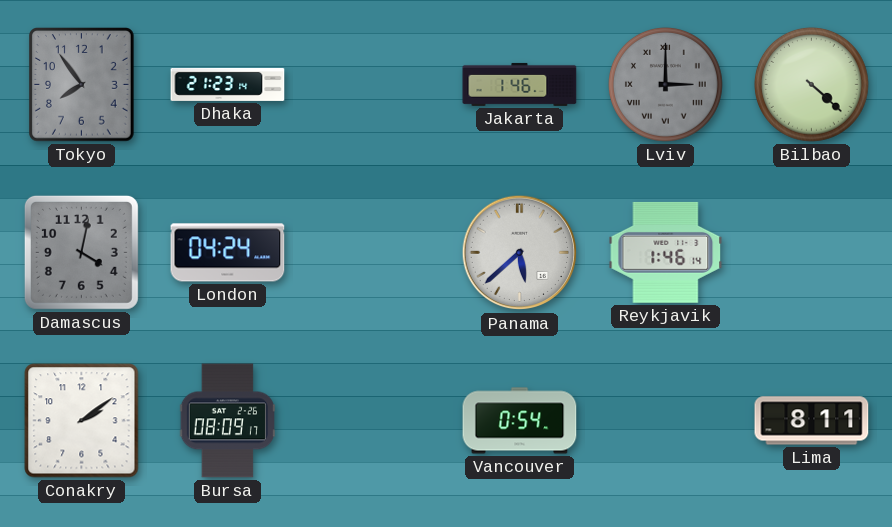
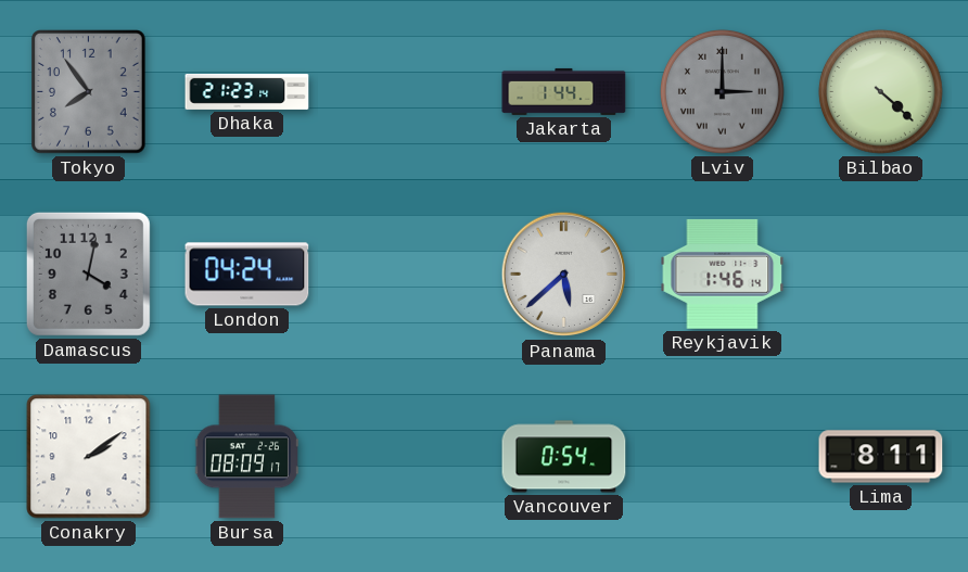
Jakarta: 1:46 -> 1:44 (564, 91)
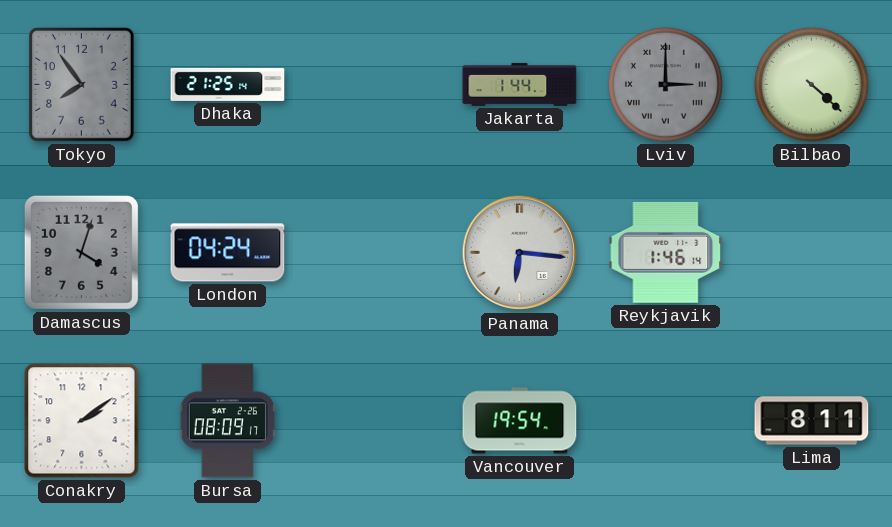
Dhaka: 21:23 -> 21:25 (228, 84)
Damascus: 4:02 -> 4:03 (81, 252)
Panama: 5:38 -> 6:16 (520, 253)
Vancouver: 0:54 -> 19:54 (520, 421)
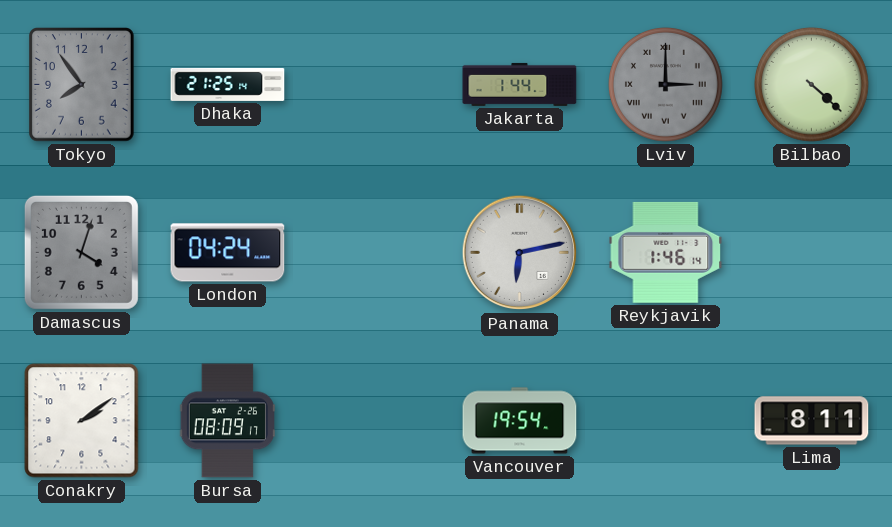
Panama: 6:16 -> 6:13 (520, 253)
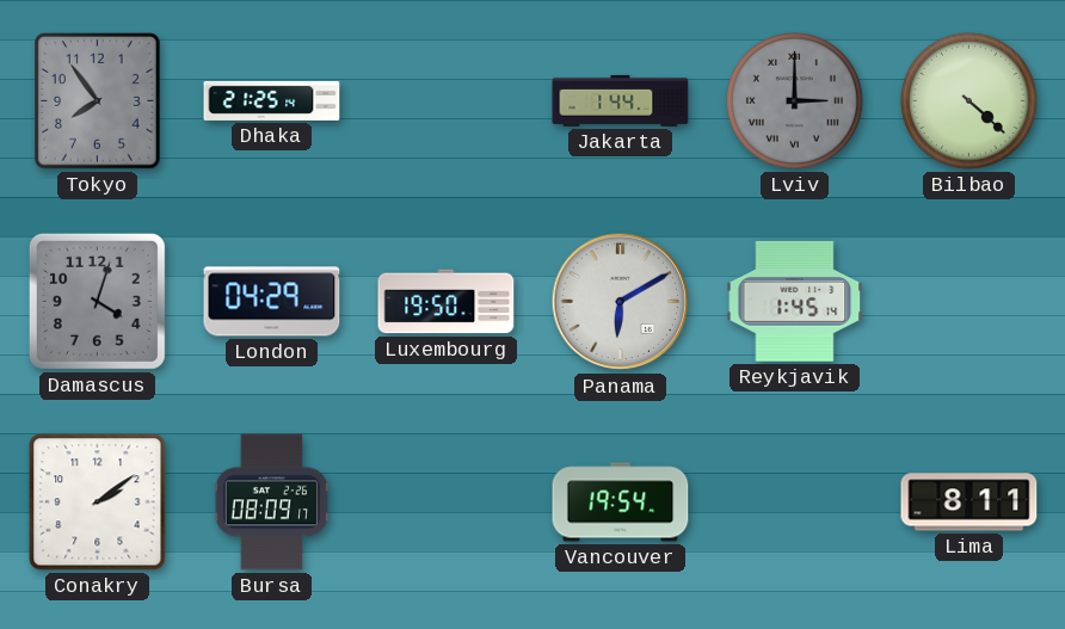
London: 04:24 -> 04:29 (272, 302)
Luxembourg: none -> 19:50 (447, 302)
Panama: 6:13 -> 6:10 (621, 302)
Reykjavik: 1:46 -> 1:45 (795, 301)
